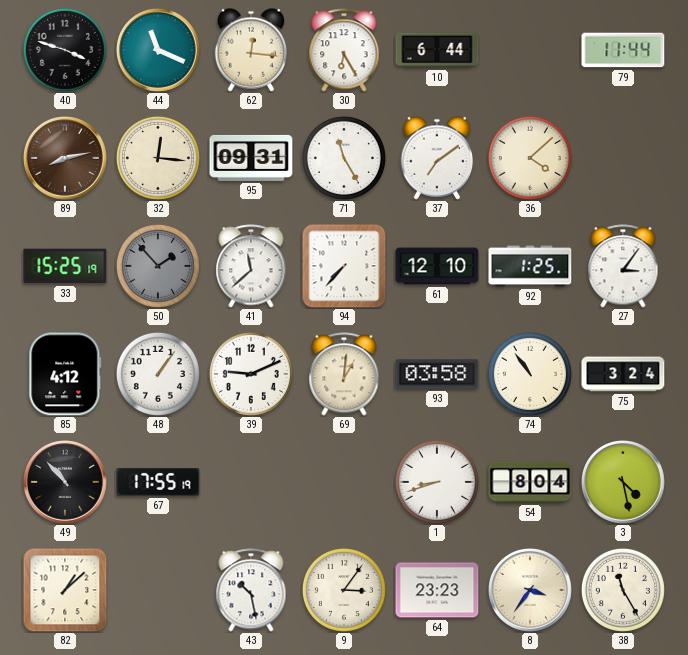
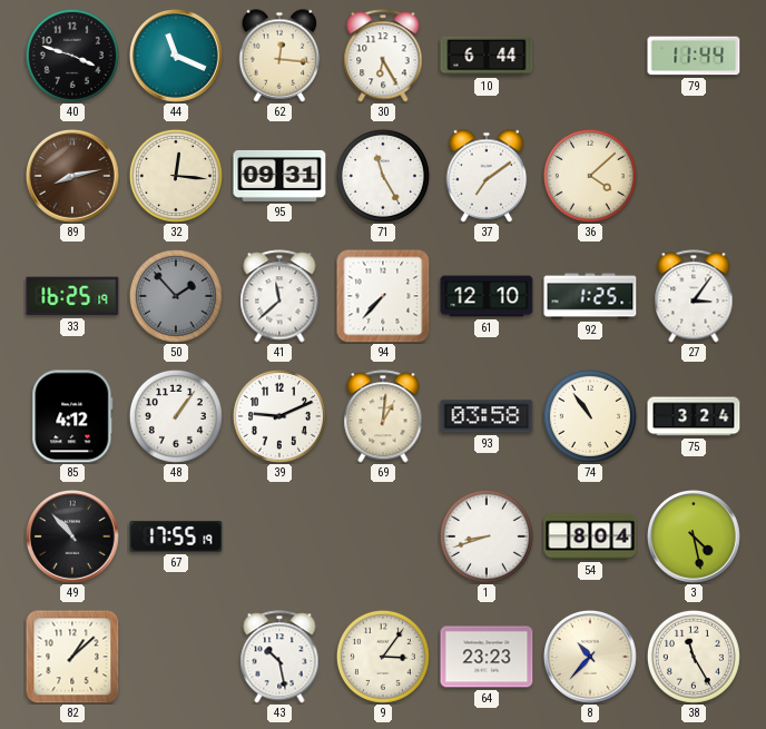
33: 15:25 -> 16:25 (72, 296)
8: 3:36 -> 10:37 (591, 658)
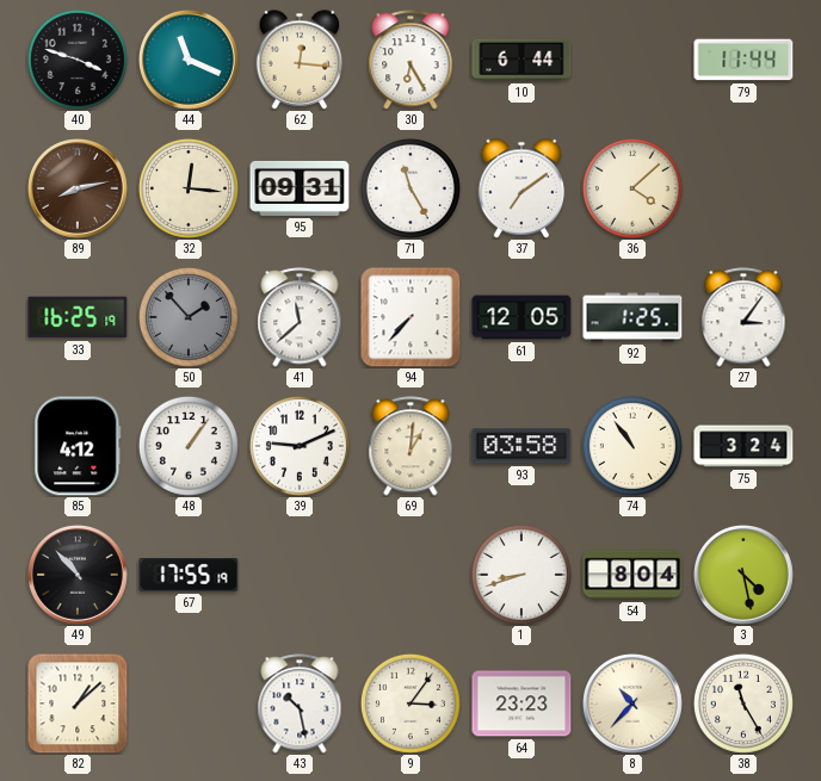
61: 12:10 -> 12:05 (521, 317)
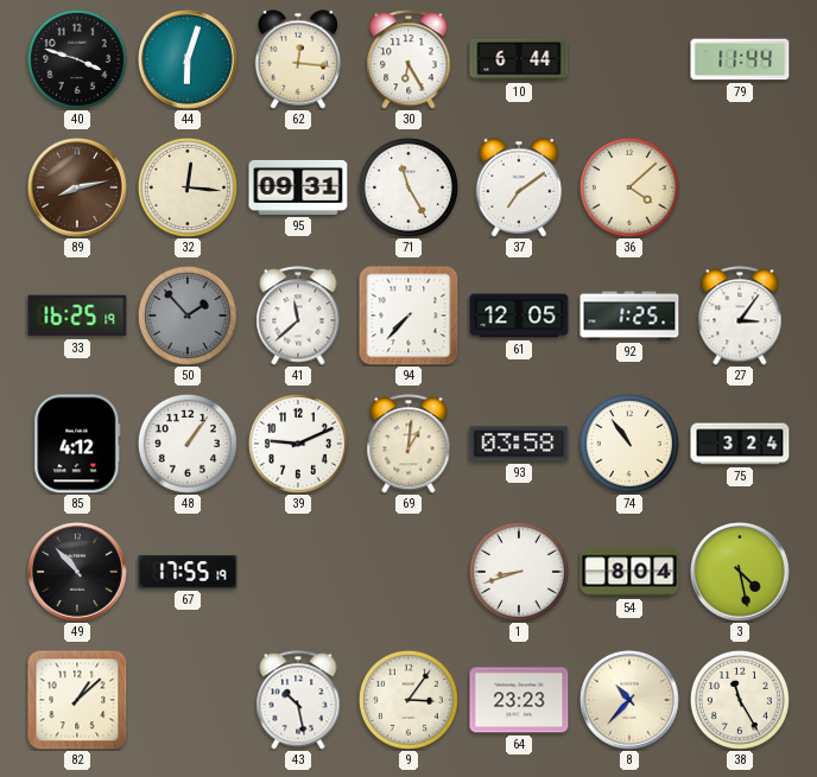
44: 11:19 -> 6:03 (189, 60)
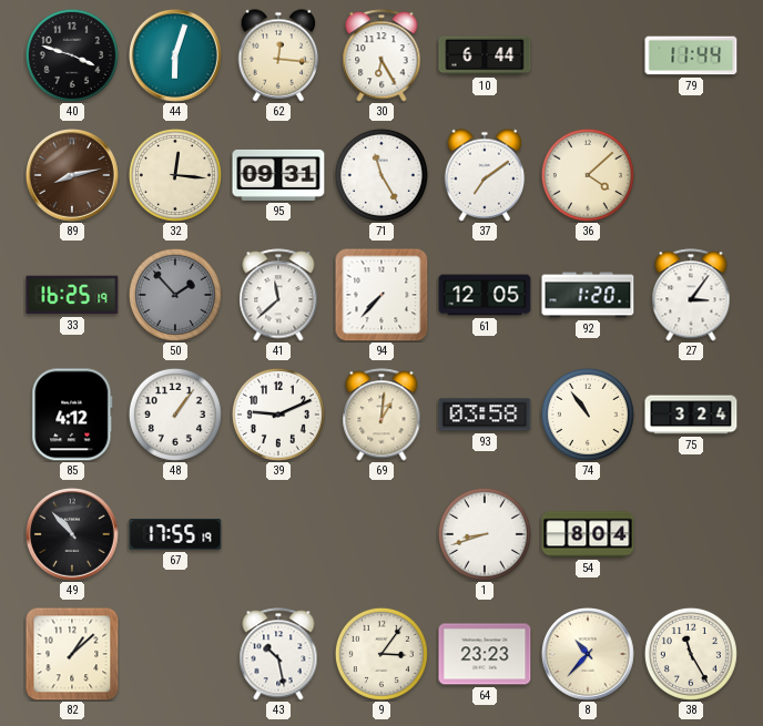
92: 1:25 -> 1:20 (588, 295)
3: 4:28 -> none (741, 573)
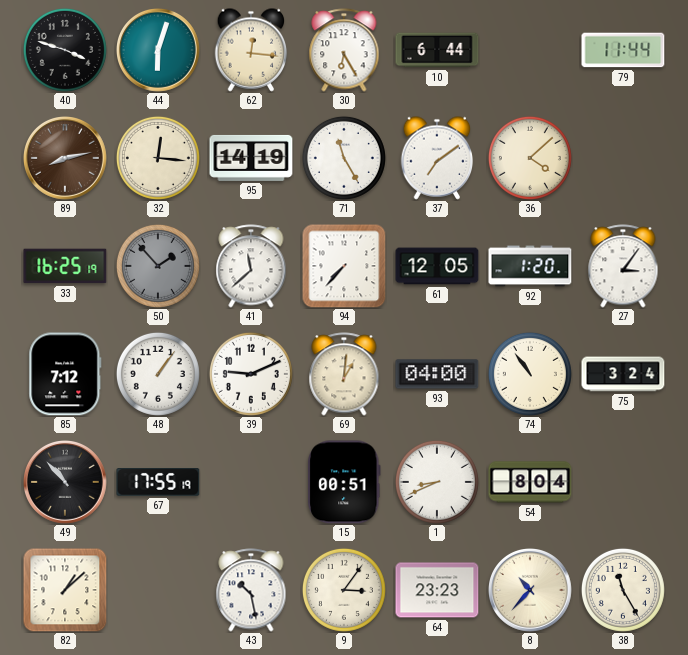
95: 09:31 -> 14:19 (251, 158)
85: 4:12 -> 7:12 (65, 374)
93: 03:58 -> 04:00 (437, 374)
15: none -> 00:51 (345, 482)
1: 8:42 -> 8:41 (437, 482)
